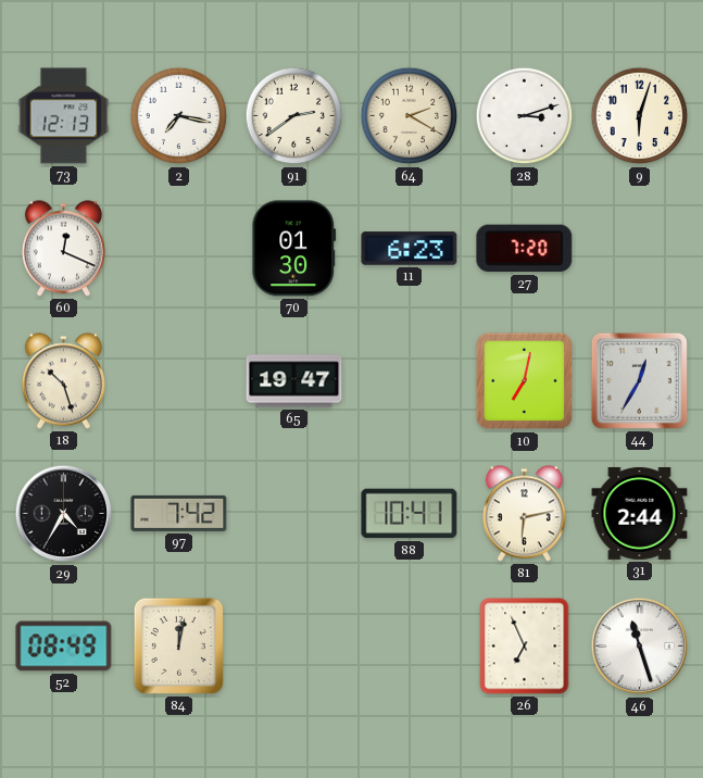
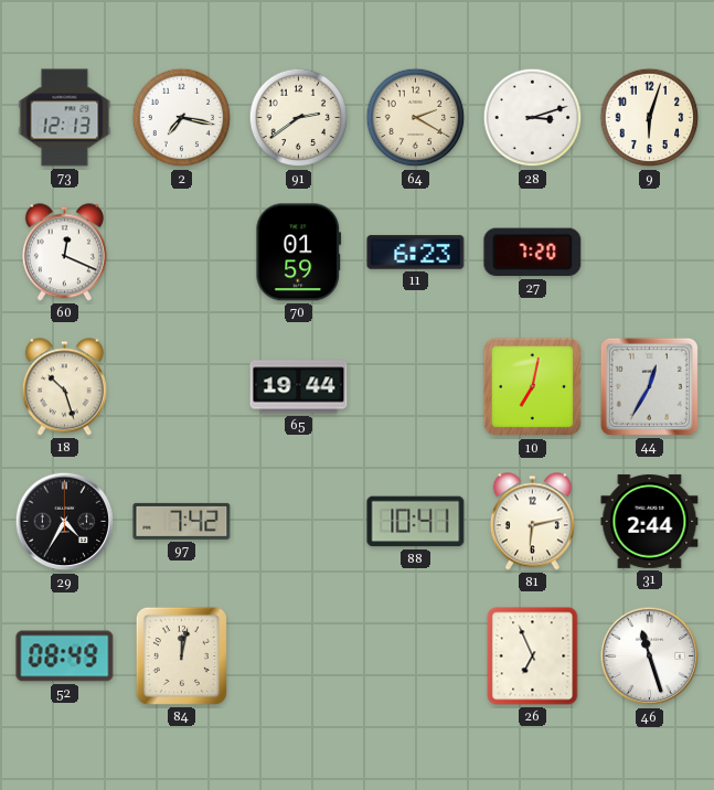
70: 01:30 -> 01:59 (299, 253)
65: 19:47 -> 19:44 (299, 387)
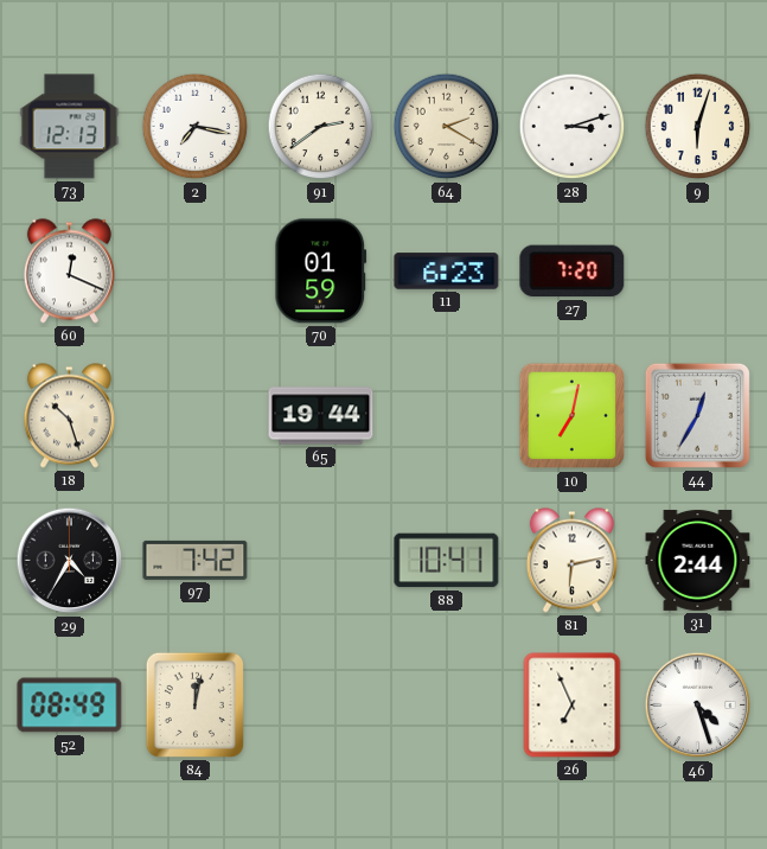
46: 11:27 -> 4:27 (698, 706)
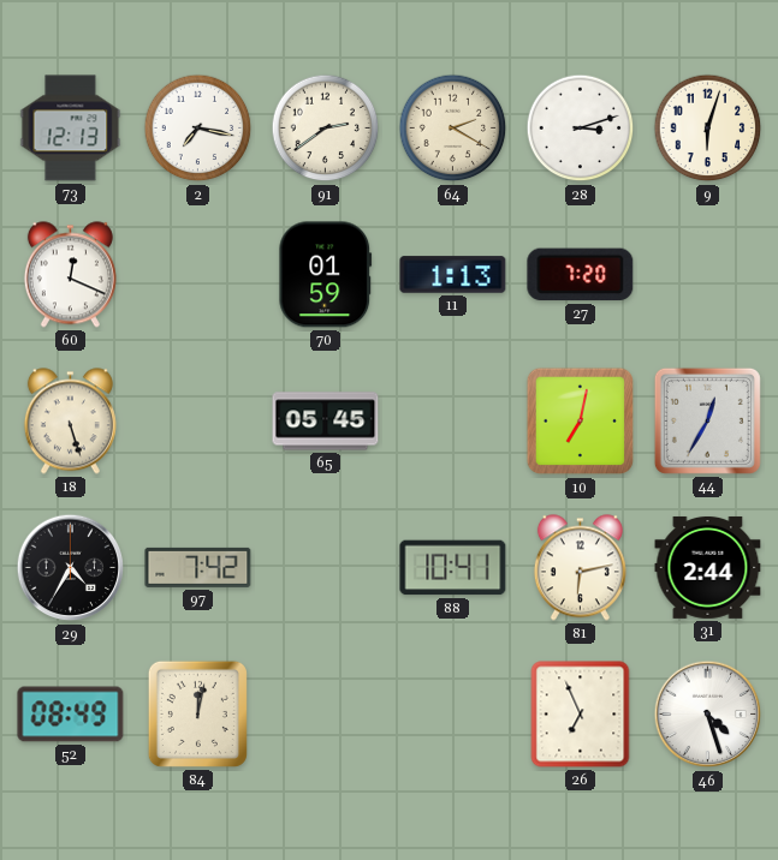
11: 6:23 -> 1:13 (453, 275)
18: 10:27 -> 5:27 (70, 422)
65: 19:44 -> 05:45 (326, 422)
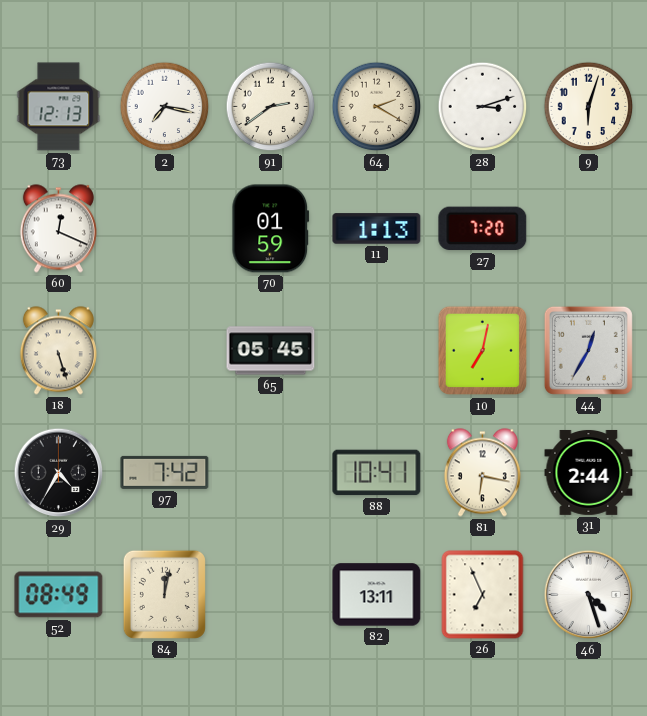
81: 6:13 -> 6:17 (482, 473)
82: none -> 13:11 (377, 595)
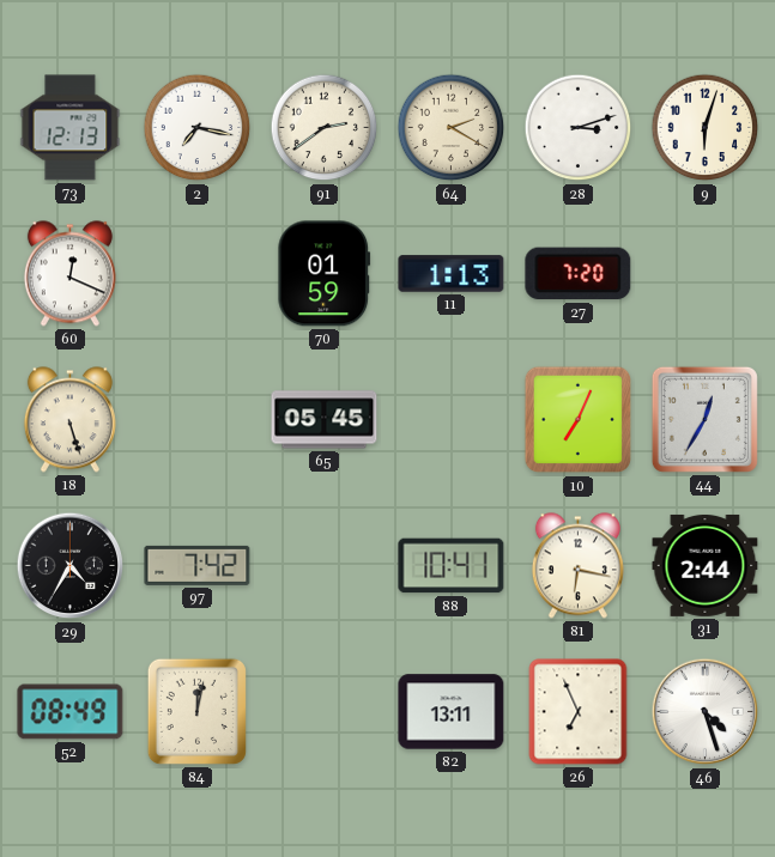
10: 7:02 -> 7:04 (579, 420)
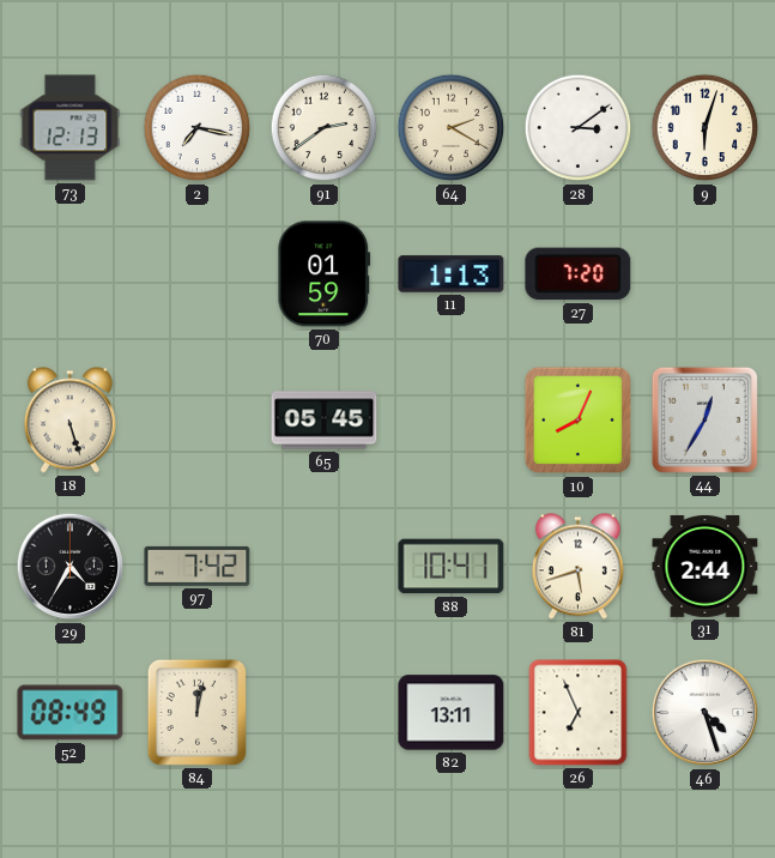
28: 3:12 -> 3:09 (579, 128)
60: 12:19 -> none (69, 274)
10: 7:04 -> 8:04 (579, 421)
81: 6:17 -> 5:42 (577, 567)
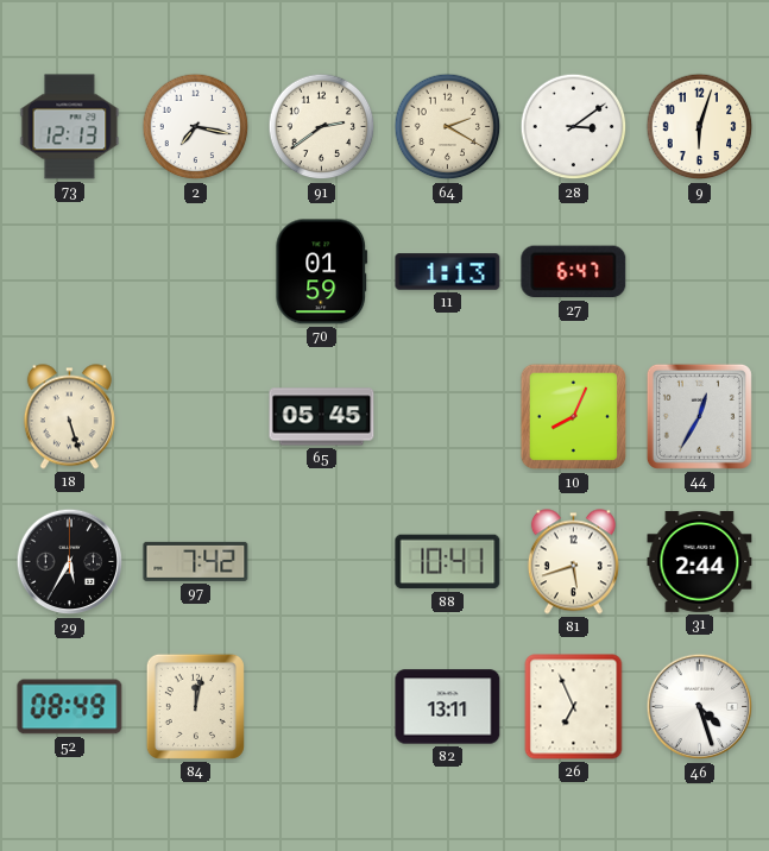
27: 7:20 -> 6:47 (574, 272)
29: 4:35 -> 5:35 (70, 562)
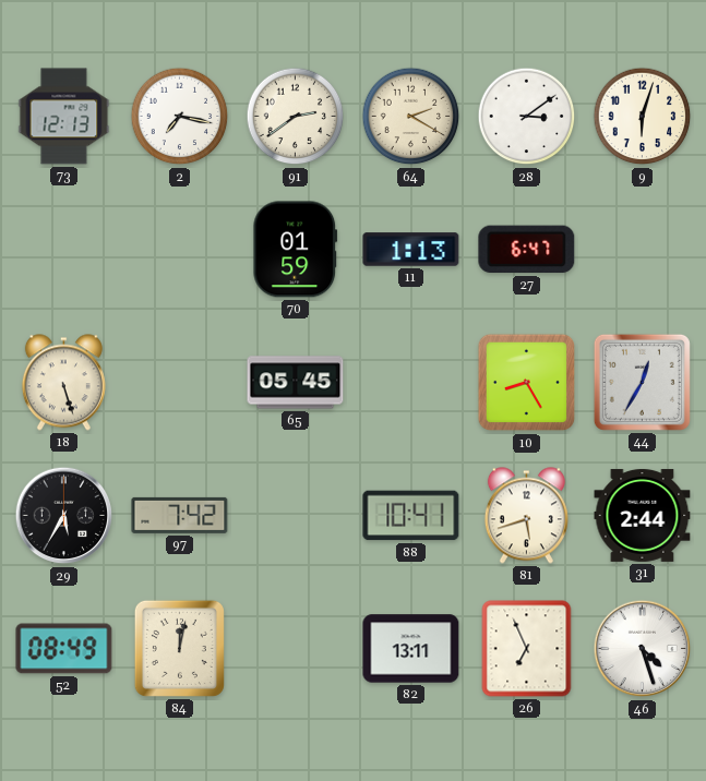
10: 8:04 -> 8:25 (527, 383)
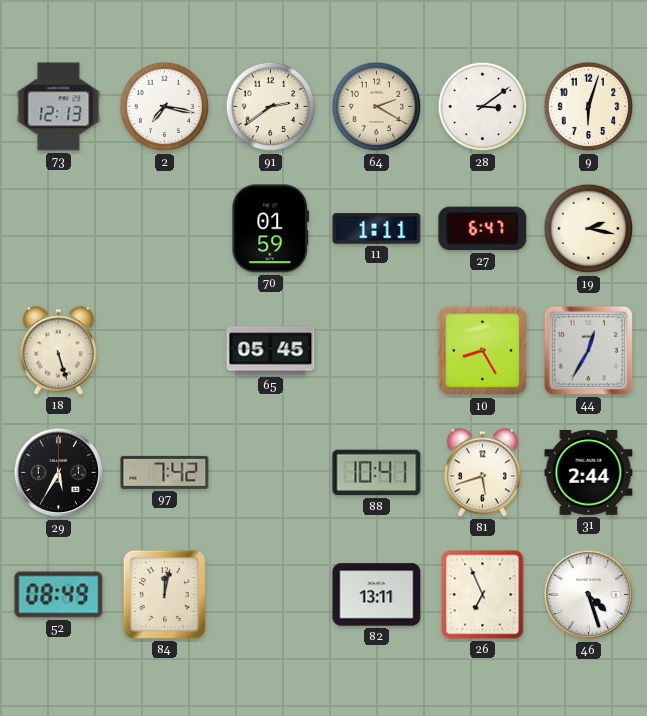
11: 1:13 -> 1:11 (377, 229)
19: none -> 2:17 (589, 229)
